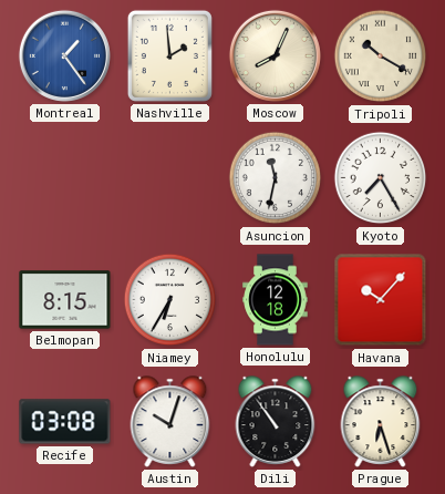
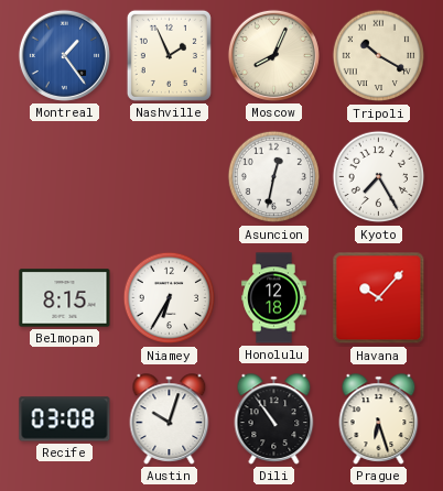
Nashville: 1:59 -> 1:56 (169, 55)
Asuncion: 11:32 -> 12:32 (274, 177)
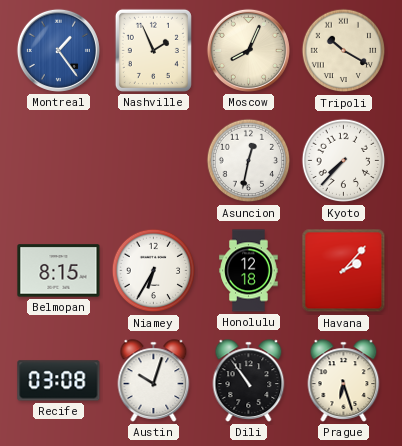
Kyoto: 7:25 -> 7:37 (344, 161)
Havana: 10:07 -> 2:07 (344, 271)
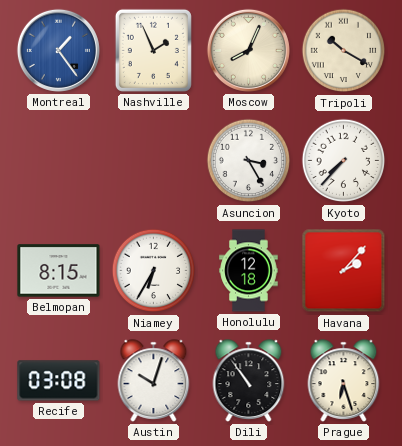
Asuncion: 12:32 -> 3:25 (249, 161)
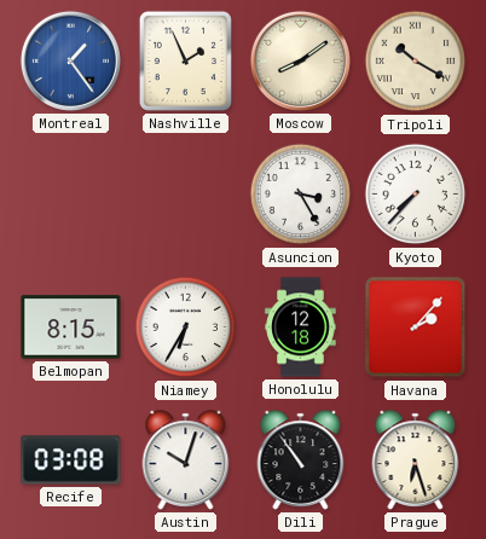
Moscow: 8:04 -> 8:09 (300, 60)
